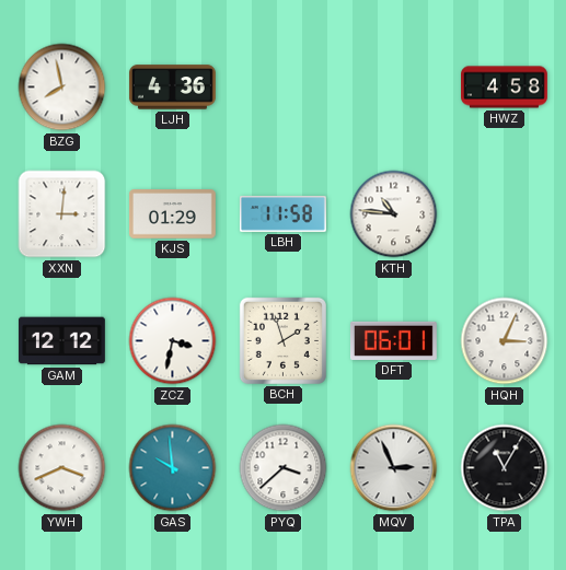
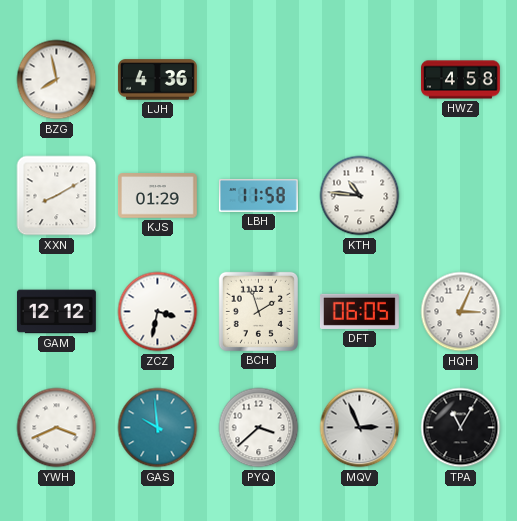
XXN: 3:01 -> 8:10 (57, 196)
DFT: 06:01 -> 06:05 (359, 311)
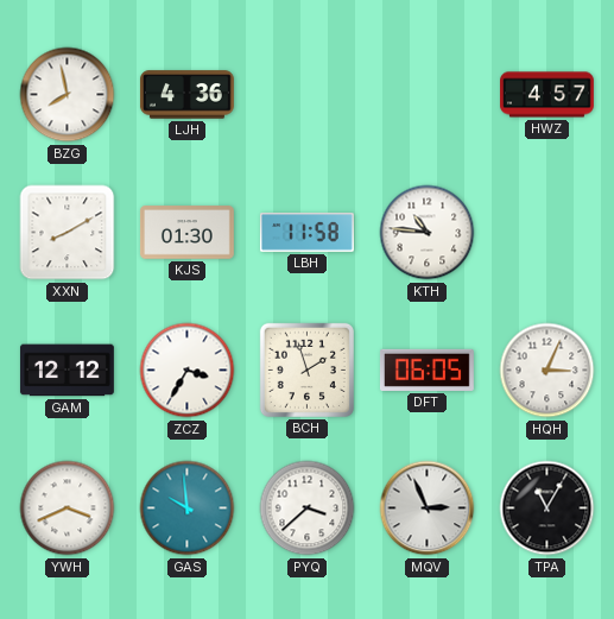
HWZ: 4:58 -> 4:57 (547, 95)
KJS: 01:29 -> 01:30 (186, 233)
ZCZ: 3:32 -> 3:35 (188, 371)
